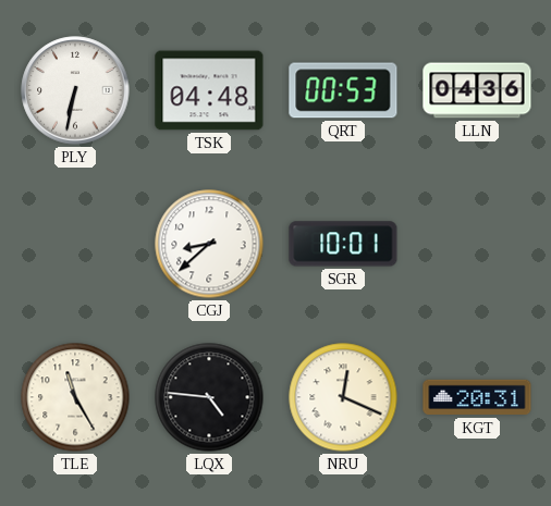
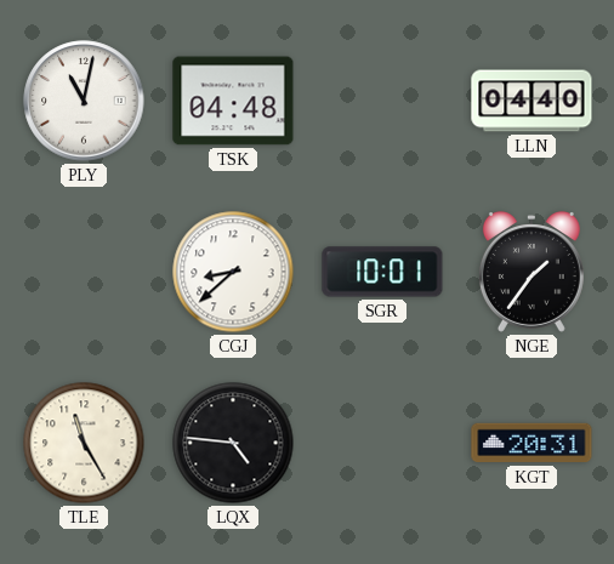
PLY: 6:32 -> 11:02 (84, 101)
QRT: 00:53 -> none (343, 90)
LLN: 04:36 -> 04:40 (531, 101)
NGE: none -> 1:36 (531, 273)
NRU: 12:19 -> none (343, 397)
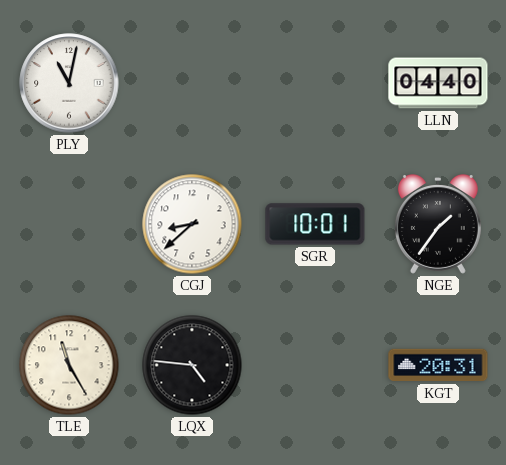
TSK: 04:48 -> none (233, 101)
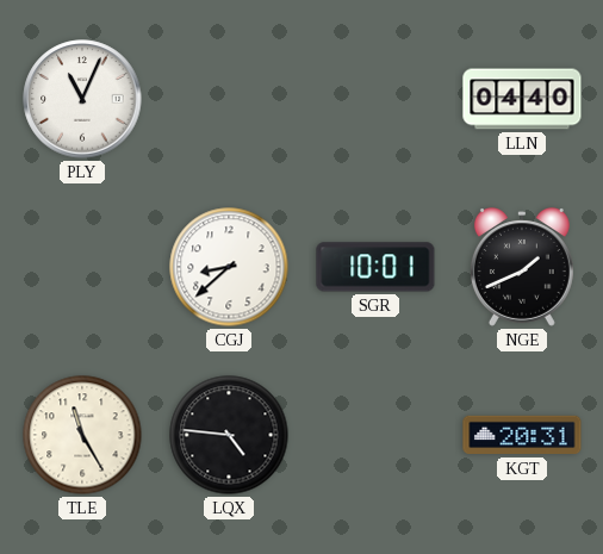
PLY: 11:02 -> 11:04 (82, 99)
NGE: 1:36 -> 1:41 (522, 268)
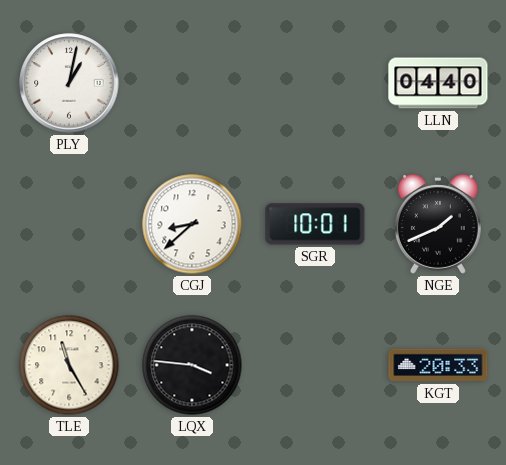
PLY: 11:04 -> 1:02 (69, 83)
LQX: 4:46 -> 3:46 (192, 365)
KGT: 20:31 -> 20:33 (438, 365)
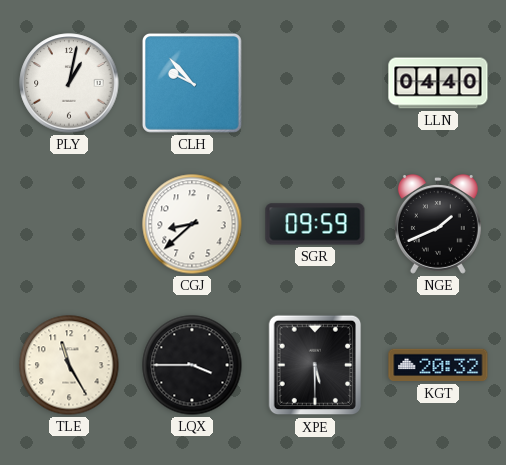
CLH: none -> 9:53 (192, 83)
SGR: 10:01 -> 09:59 (315, 224)
LQX: 3:46 -> 3:45 (192, 365)
XPE: none -> 5:30 (315, 365)
KGT: 20:33 -> 20:32 (438, 365)
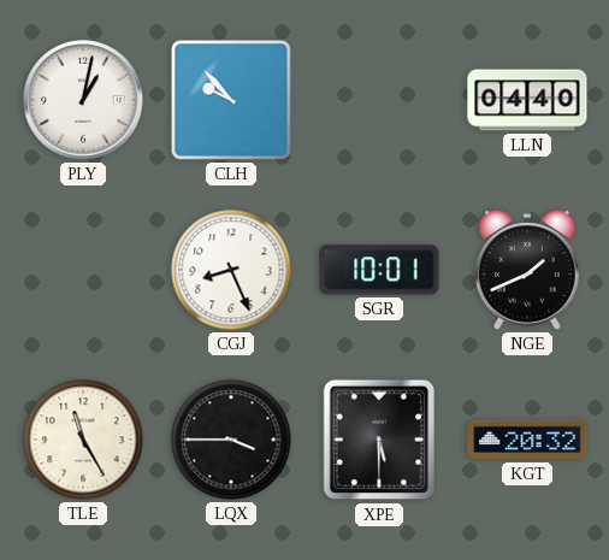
CGJ: 8:38 -> 8:26 (231, 270)
SGR: 09:59 -> 10:01 (379, 270)
